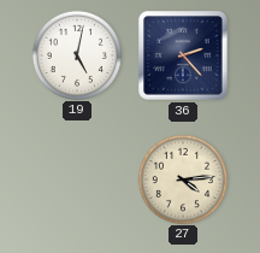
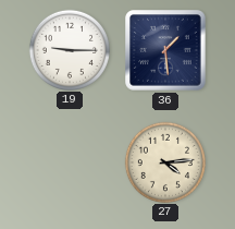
19: 5:02 -> 9:15 (69, 49)
36: 2:23 -> 1:29 (165, 50)
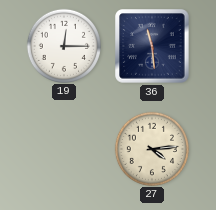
19: 9:15 -> 12:15 (63, 45)
36: 1:29 -> 11:29 (152, 46)
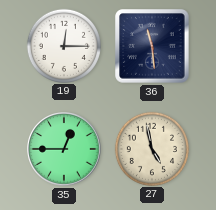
35: none -> 12:45 (64, 149)
27: 4:14 -> 4:58 (151, 148)
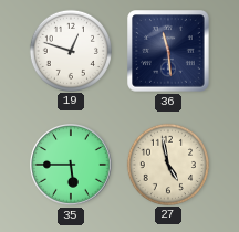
19: 12:15 -> 12:48 (70, 50)
35: 12:45 -> 5:45 (71, 165)
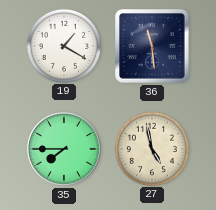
19: 12:48 -> 1:20 (63, 45)
35: 5:45 -> 7:45 (64, 149)
